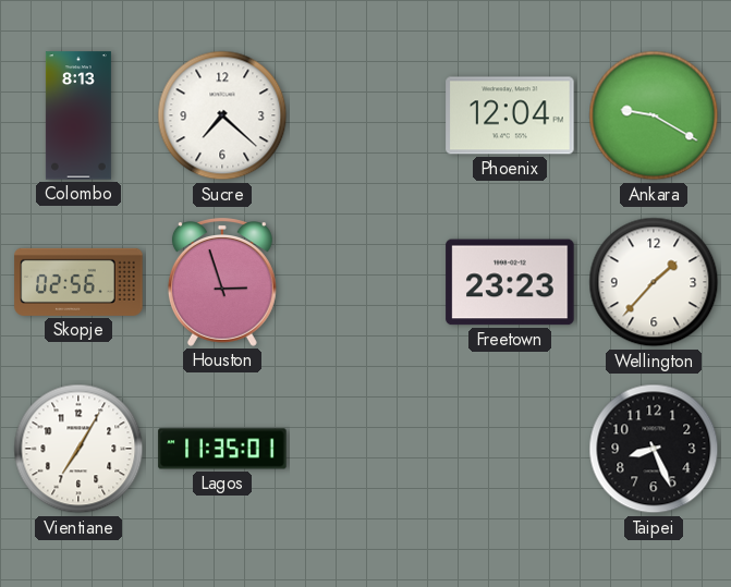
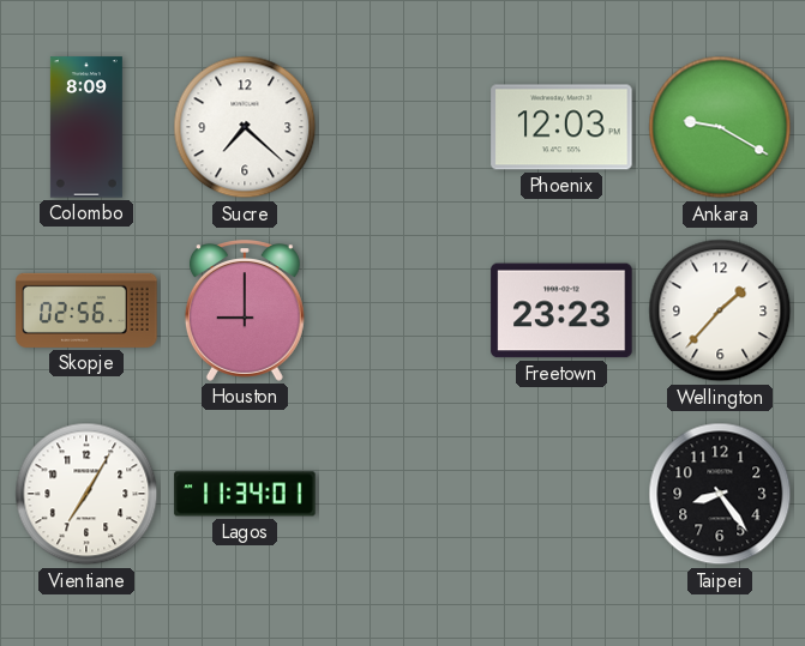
Colombo: 8:13 -> 8:09 (86, 127)
Phoenix: 12:04 -> 12:03 (561, 127)
Houston: 2:57 -> 9:00 (245, 310)
Lagos: 11:35 -> 11:34 (245, 494)
Taipei: 8:26 -> 8:24 (720, 494)
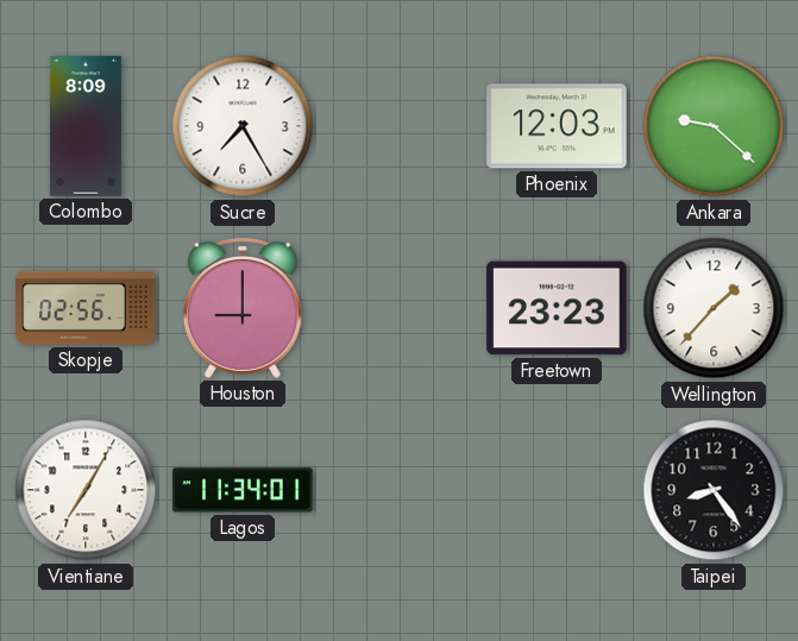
Sucre: 7:22 -> 7:25 (243, 126)
Ankara: 9:20 -> 9:22 (714, 126)
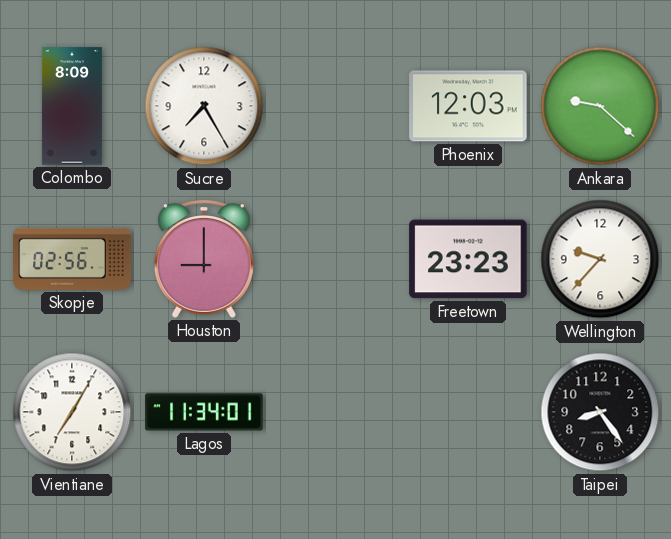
Wellington: 1:37 -> 9:37 (600, 259)
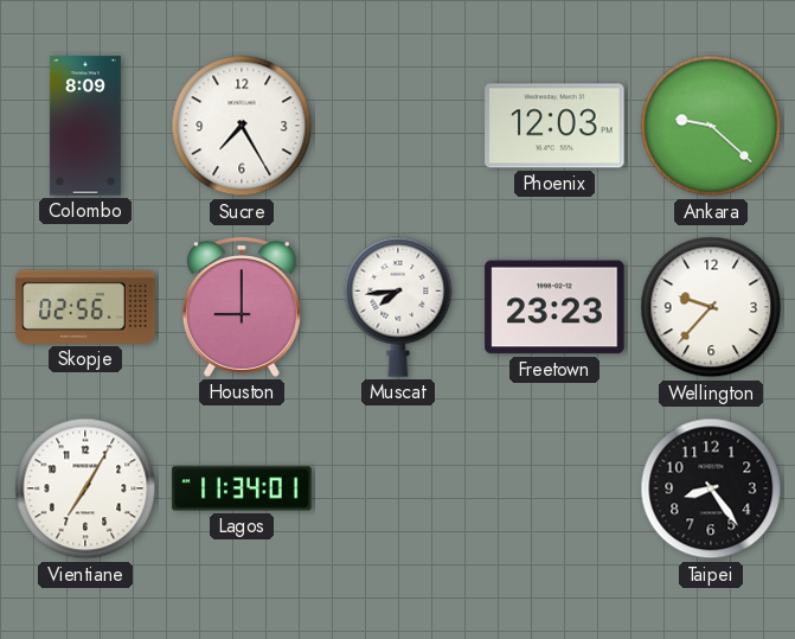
Muscat: none -> 7:44 (398, 307)
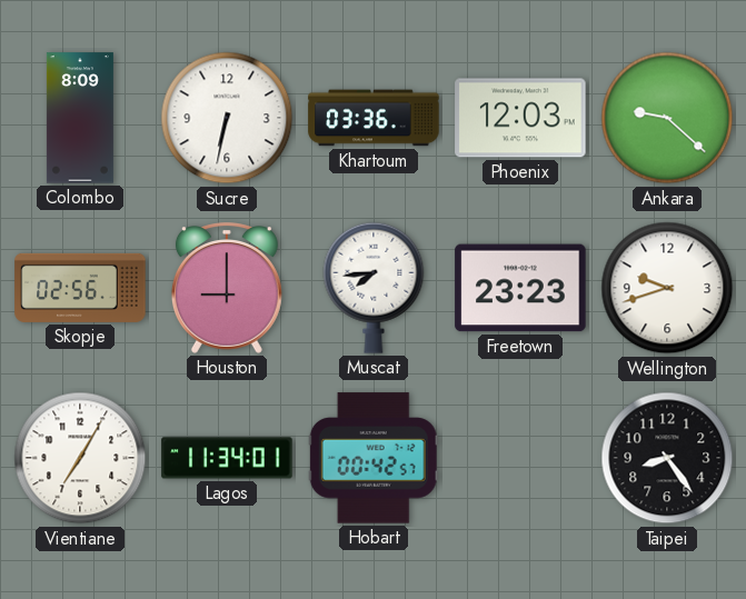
Sucre: 7:25 -> 6:32 (227, 118)
Khartoum: none -> 03:36 (374, 118)
Wellington: 9:37 -> 9:42 (667, 288)
Hobart: none -> 00:42 (374, 458)
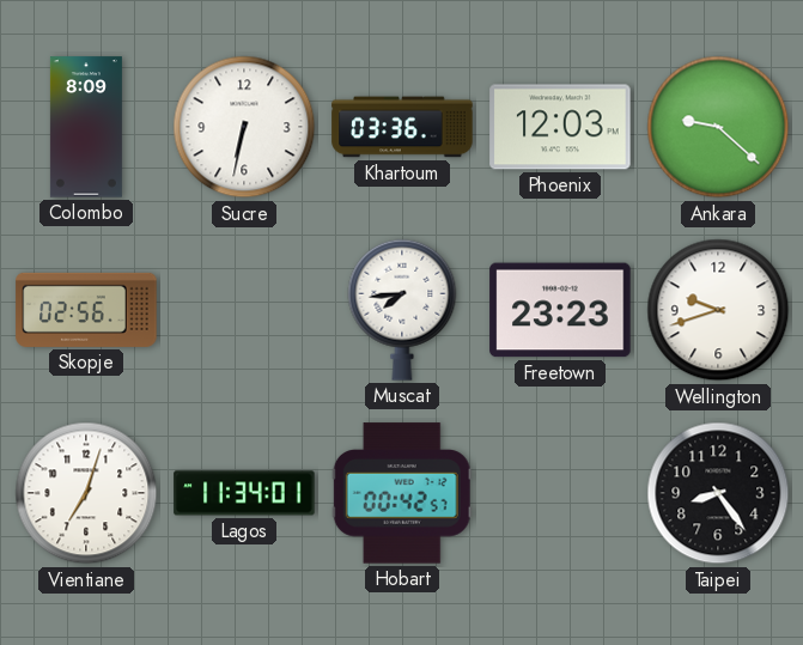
Houston: 9:00 -> none (227, 288)
Vientiane: 7:05 -> 7:03 (86, 493)
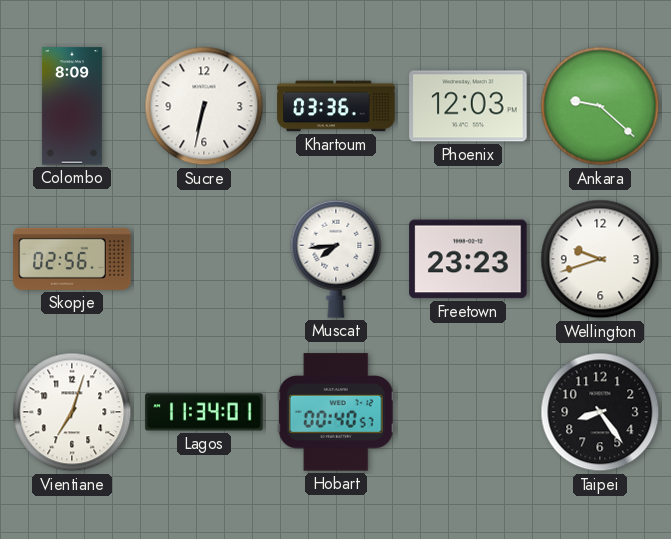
Hobart: 00:42 -> 00:40 (336, 412)
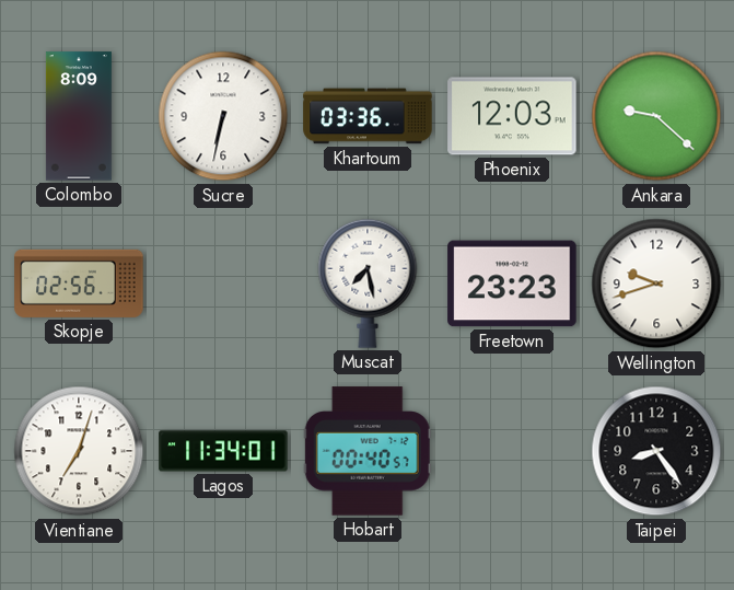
Muscat: 7:44 -> 7:28 (368, 284)
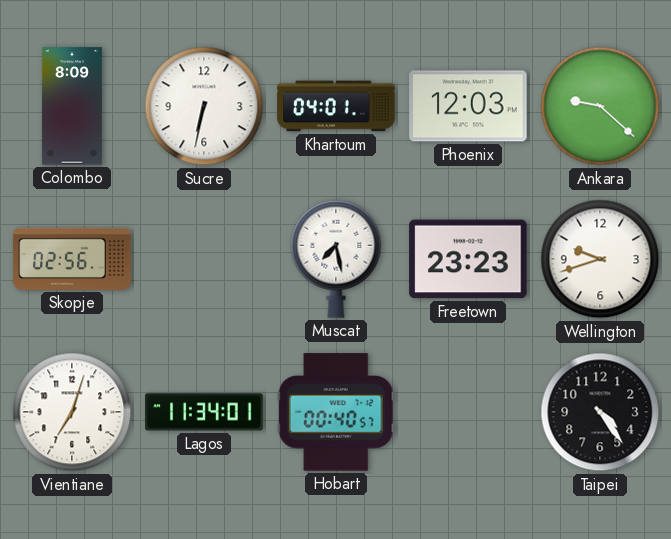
Khartoum: 03:36 -> 04:01 (336, 106)
Taipei: 8:24 -> 4:24 (600, 412)
